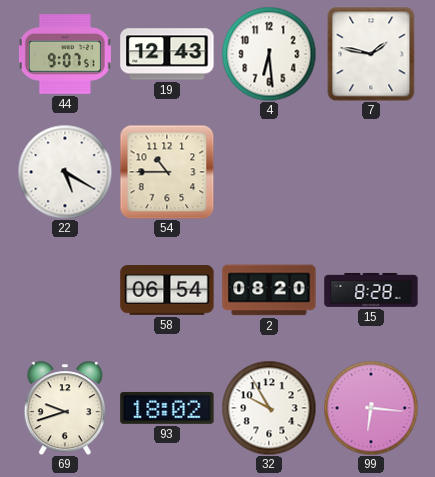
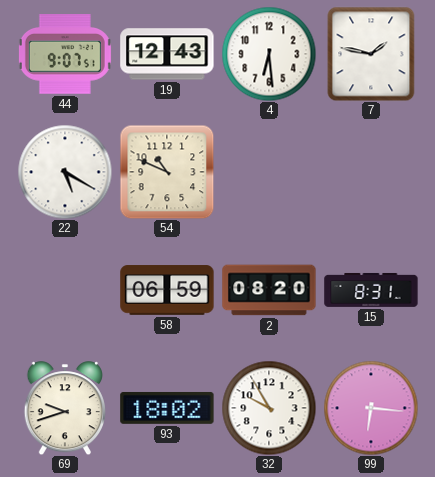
54: 10:45 -> 10:49 (167, 172)
58: 06:54 -> 06:59 (167, 290)
15: 8:28 -> 8:31 (371, 290)
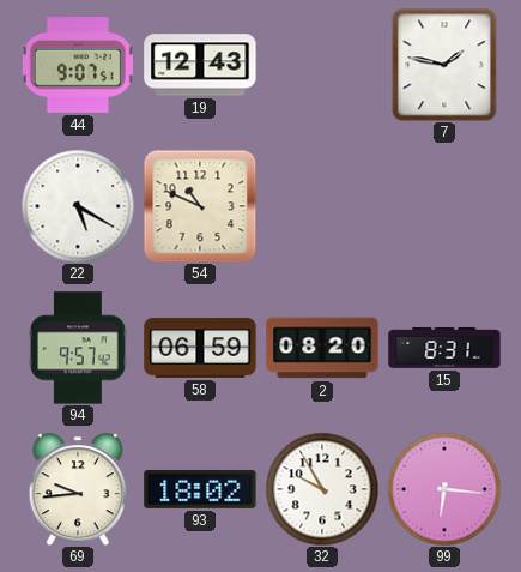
4: 6:29 -> none (269, 54)
94: none -> 9:57 (78, 348)
69: 9:42 -> 9:44 (78, 489)
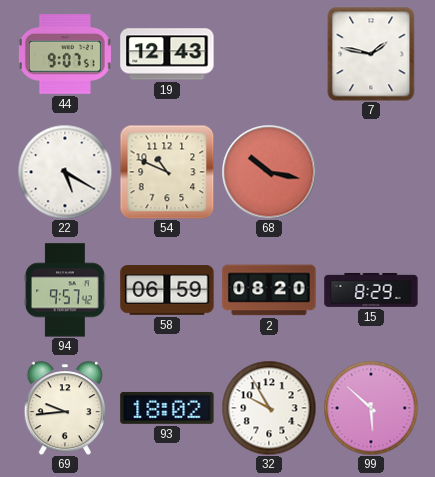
68: none -> 10:17 (269, 172)
15: 8:31 -> 8:29 (371, 290)
99: 6:16 -> 5:52 (371, 408)
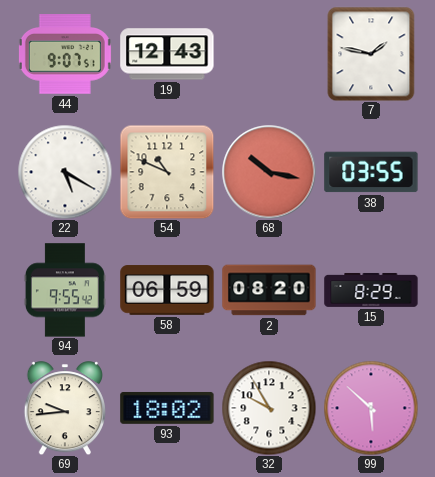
38: none -> 03:55 (371, 172)
94: 9:57 -> 9:55 (65, 290)
